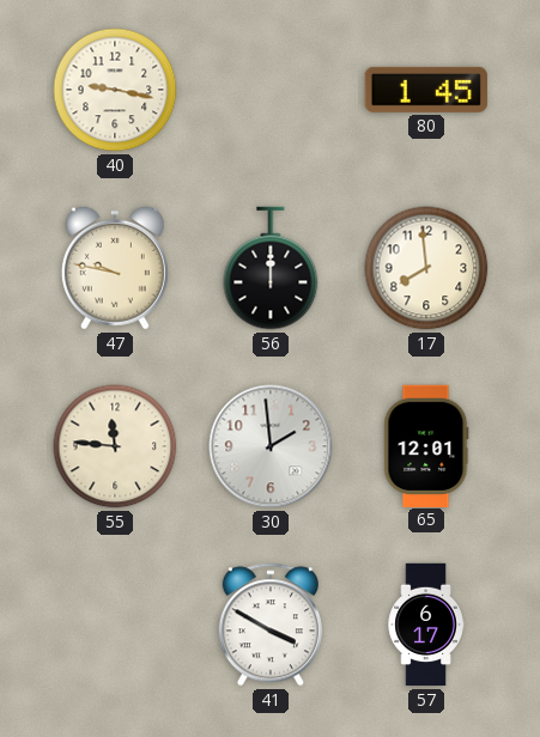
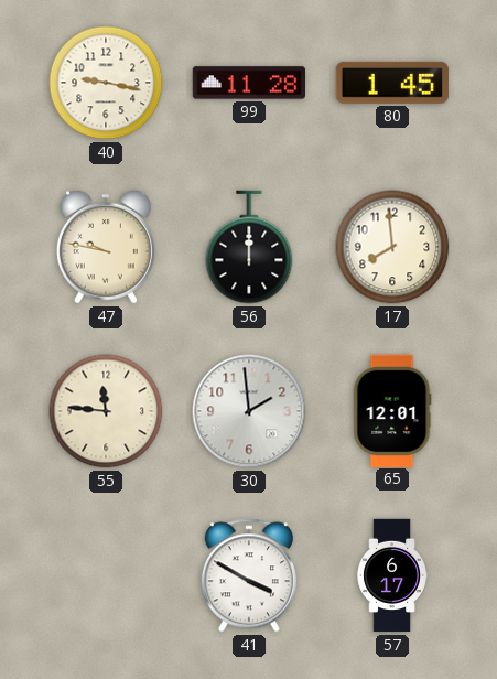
99: none -> 11:28 (248, 83)
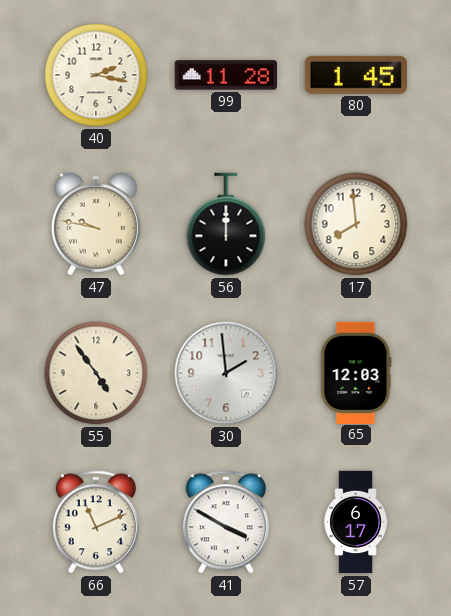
40: 9:17 -> 2:17 (96, 75)
55: 11:46 -> 4:54 (96, 373)
65: 12:01 -> 12:03 (356, 372)
66: none -> 11:11 (96, 522)
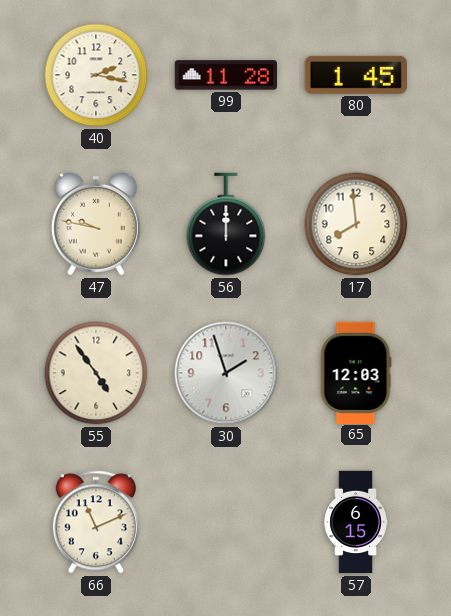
30: 1:59 -> 1:57 (226, 373)
41: 3:50 -> none (226, 522)
57: 6:17 -> 6:15 (356, 522)
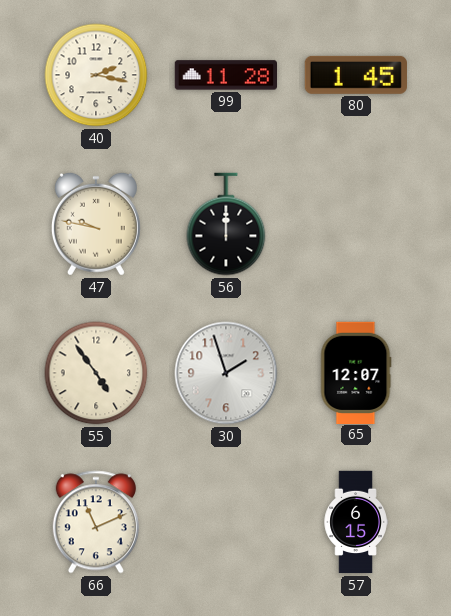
17: 7:59 -> none (356, 224)
65: 12:03 -> 12:07 (356, 372)
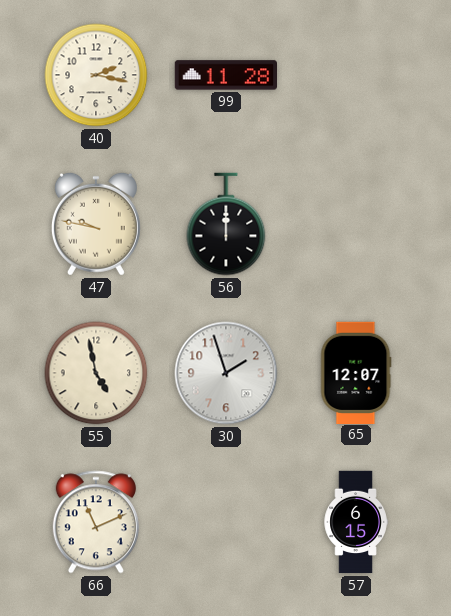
80: 1:45 -> none (356, 75)
55: 4:54 -> 4:58 (96, 373)
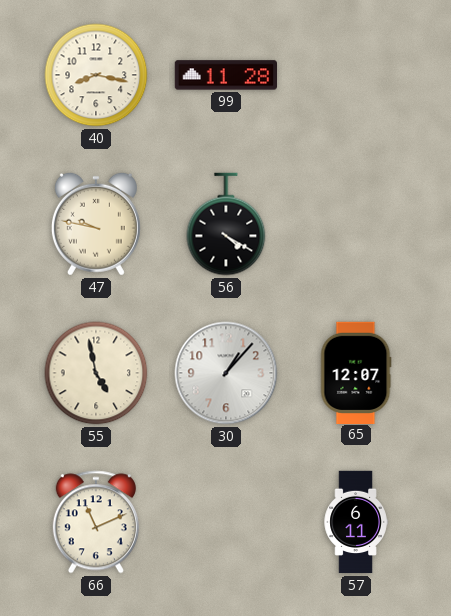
40: 2:17 -> 8:17 (96, 75)
56: 12:00 -> 4:20 (226, 224)
30: 1:57 -> 1:07 (226, 373)
57: 6:15 -> 6:11 (356, 522)
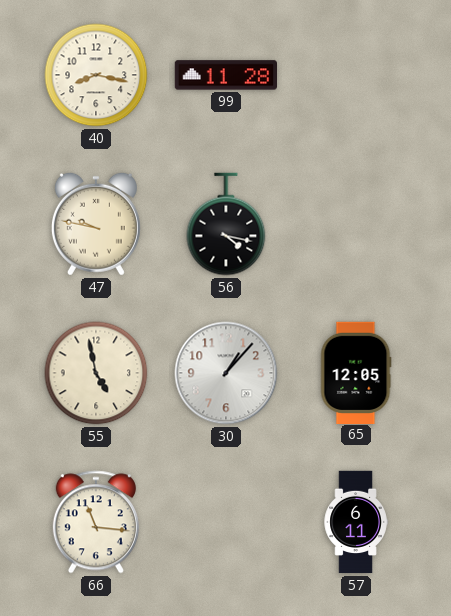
56: 4:20 -> 4:17 (226, 224)
65: 12:07 -> 12:05 (356, 372)
66: 11:11 -> 11:16 (96, 522)
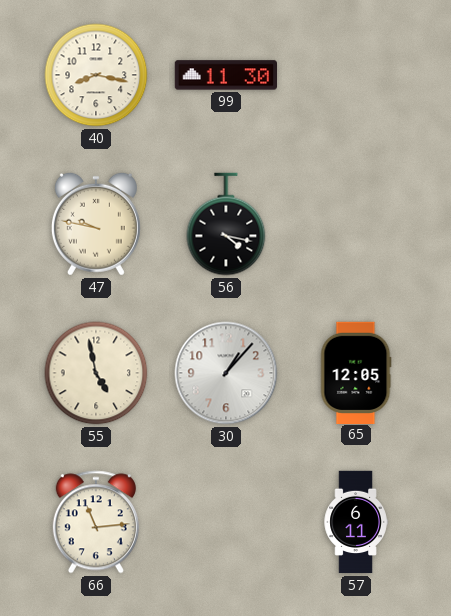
99: 11:28 -> 11:30 (225, 75)
66: 11:16 -> 11:14 (96, 522)
